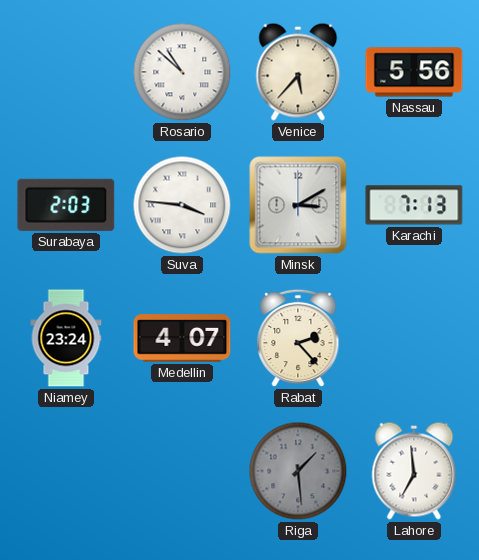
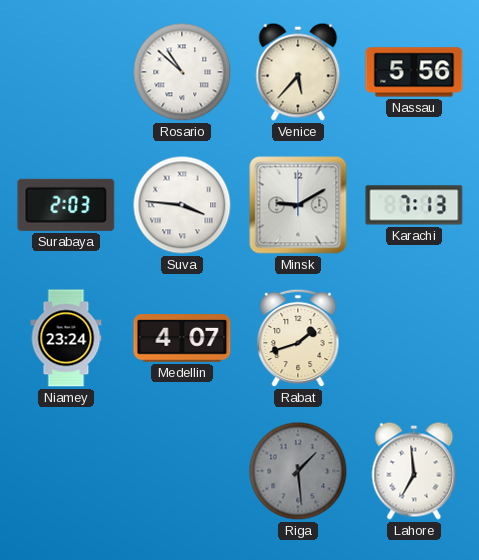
Minsk: 3:10 -> 9:10 (298, 205)
Rabat: 2:23 -> 1:42 (298, 338)
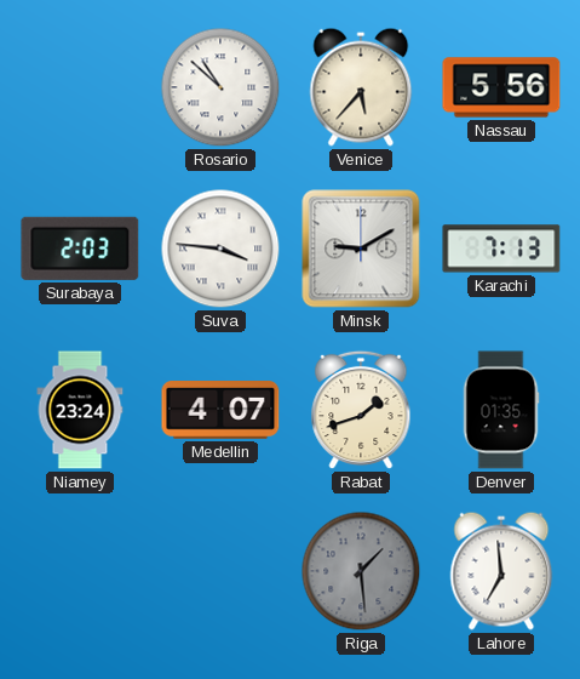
Denver: none -> 01:35 (501, 410)
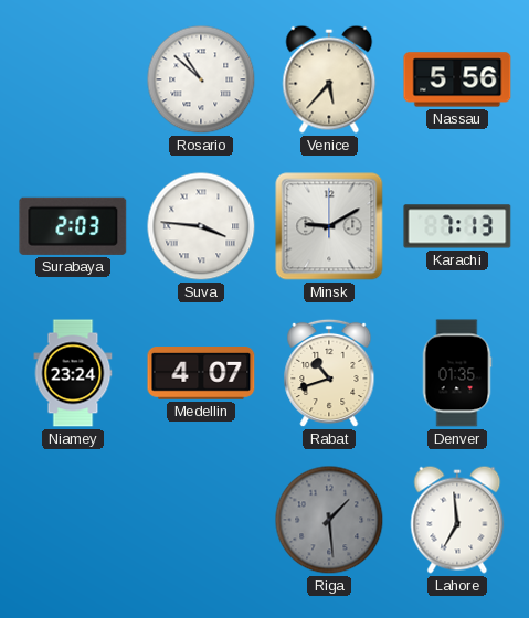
Rabat: 1:42 -> 10:42 (329, 373)
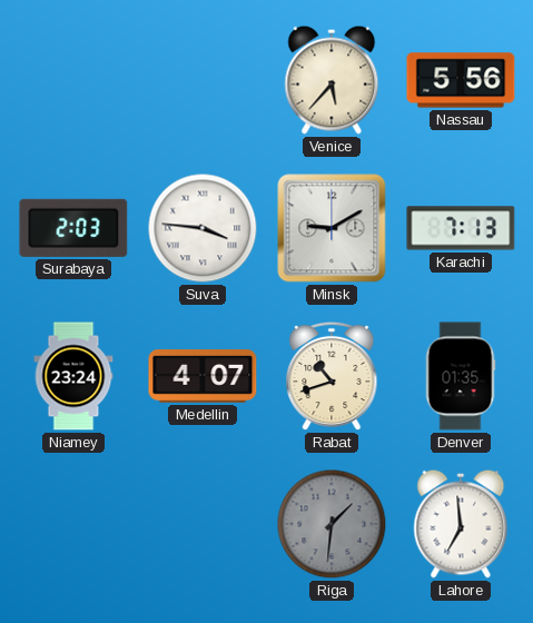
Rosario: 10:52 -> none (201, 79)
Riga: 1:29 -> 1:31 (332, 524)
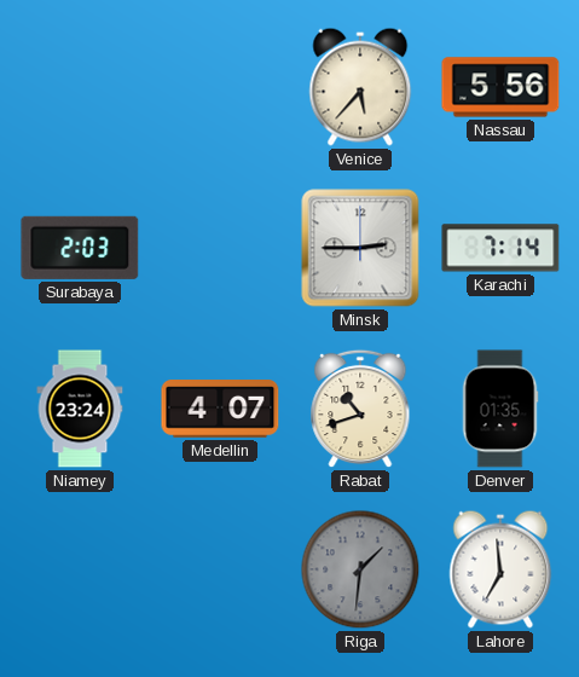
Suva: 3:46 -> none (203, 228)
Minsk: 9:10 -> 2:45 (360, 248)
Karachi: 7:13 -> 7:14 (500, 248)
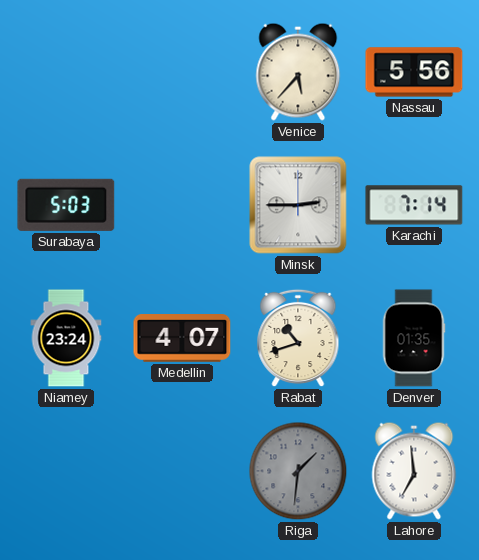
Surabaya: 2:03 -> 5:03 (66, 205)
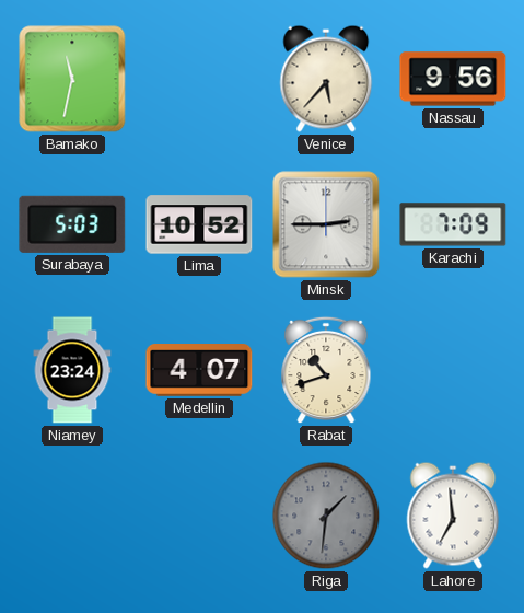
Bamako: none -> 11:32 (72, 79)
Nassau: 5:56 -> 9:56 (453, 79)
Lima: none -> 10:52 (199, 224)
Karachi: 7:14 -> 7:09 (453, 224)
Denver: 01:35 -> none (414, 338)
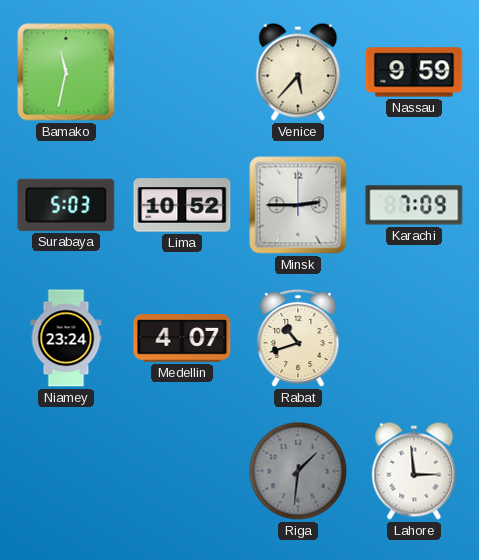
Nassau: 9:56 -> 9:59 (414, 72)
Lahore: 6:59 -> 2:59 (414, 471)
